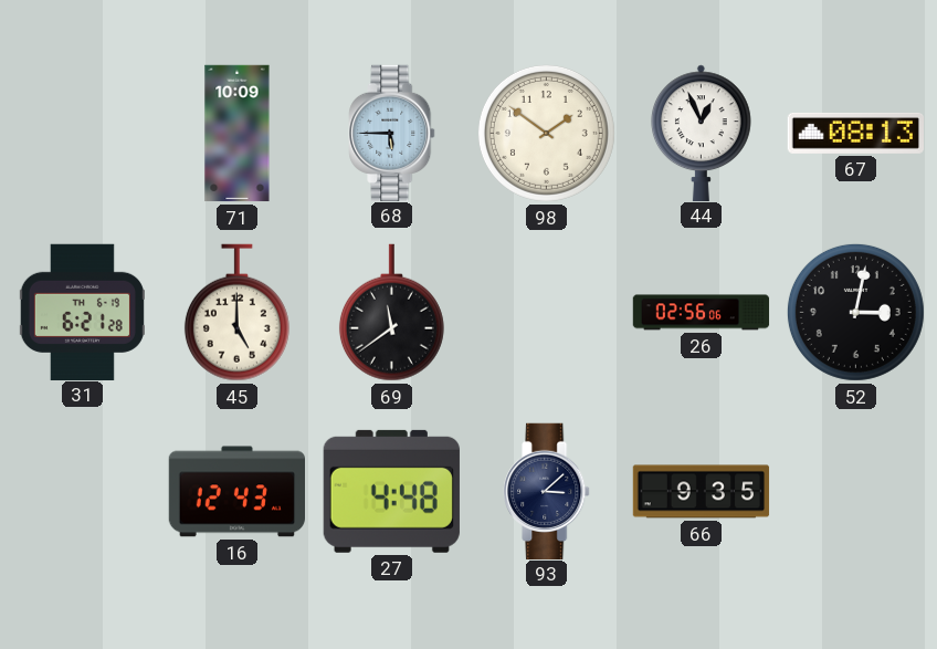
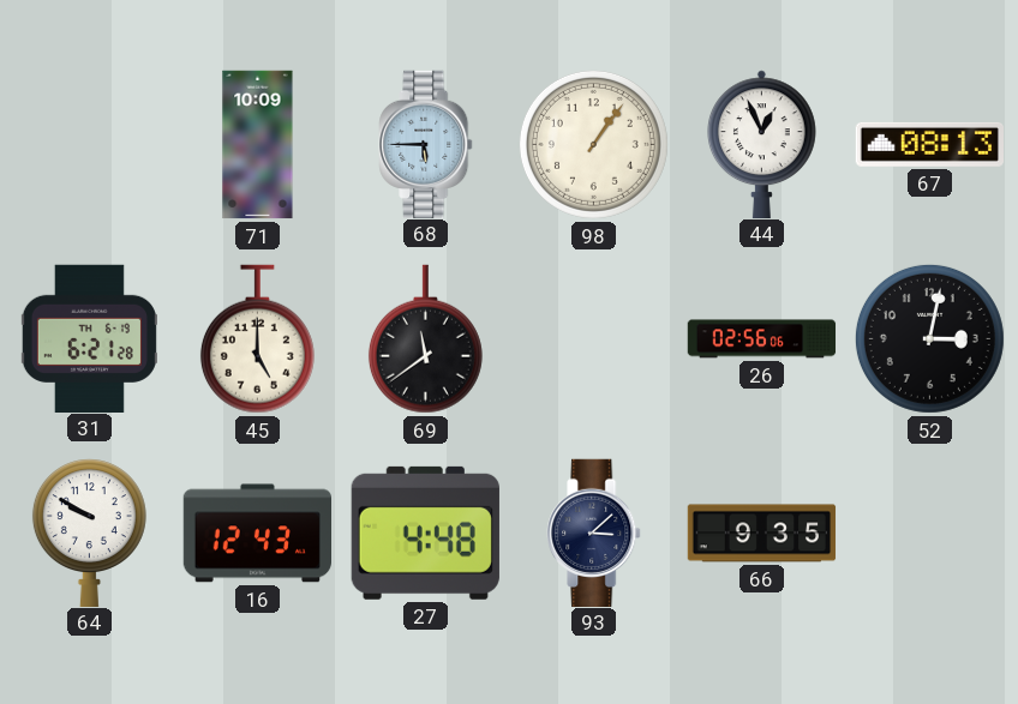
98: 1:51 -> 1:06 (593, 144)
64: none -> 9:50 (89, 532)
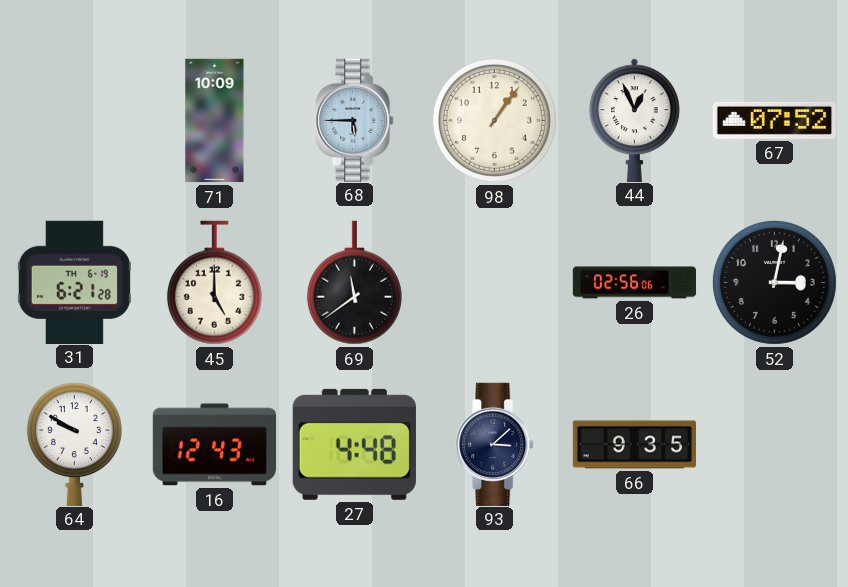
67: 08:13 -> 07:52 (774, 120)
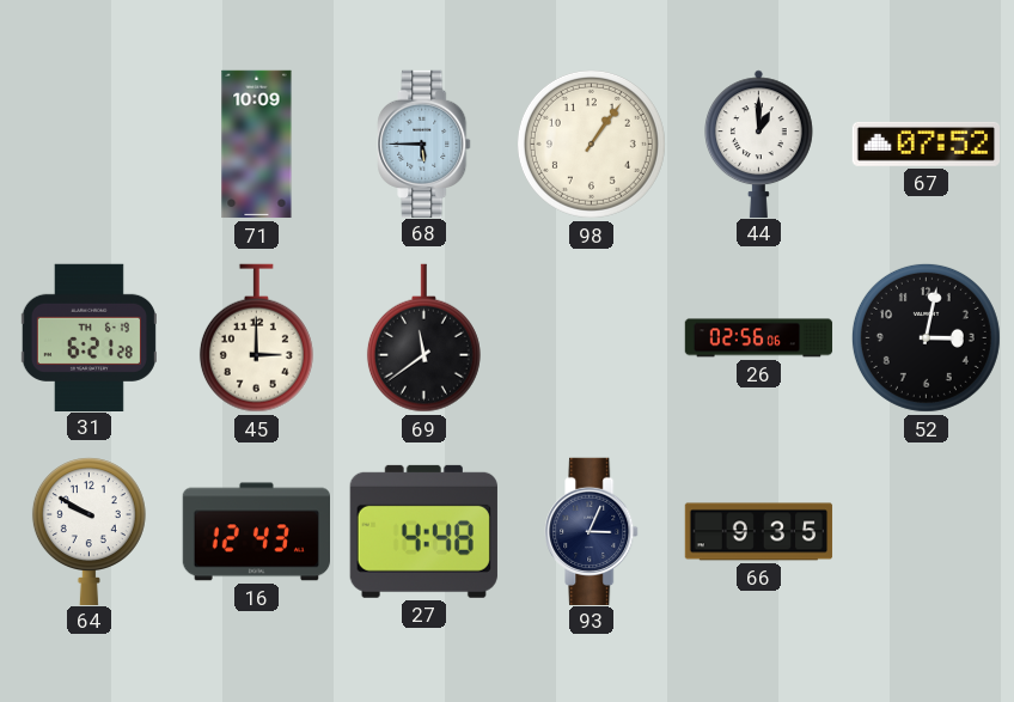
44: 12:56 -> 1:00 (759, 144)
45: 5:00 -> 3:00 (256, 338)
93: 3:08 -> 3:04 (592, 531)
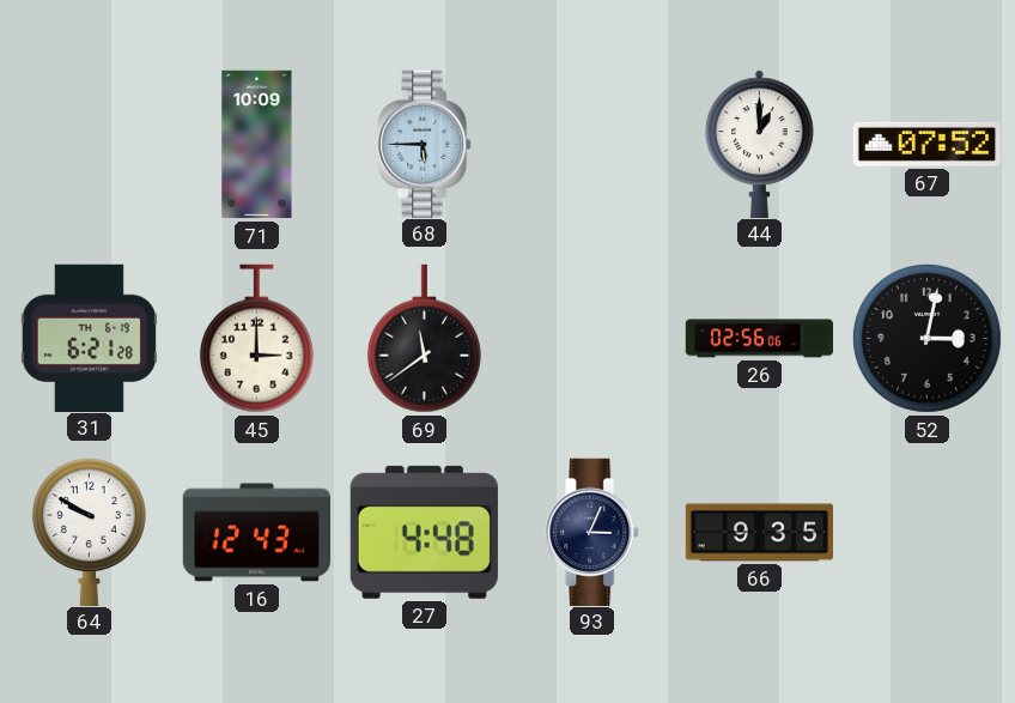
98: 1:06 -> none (591, 144)
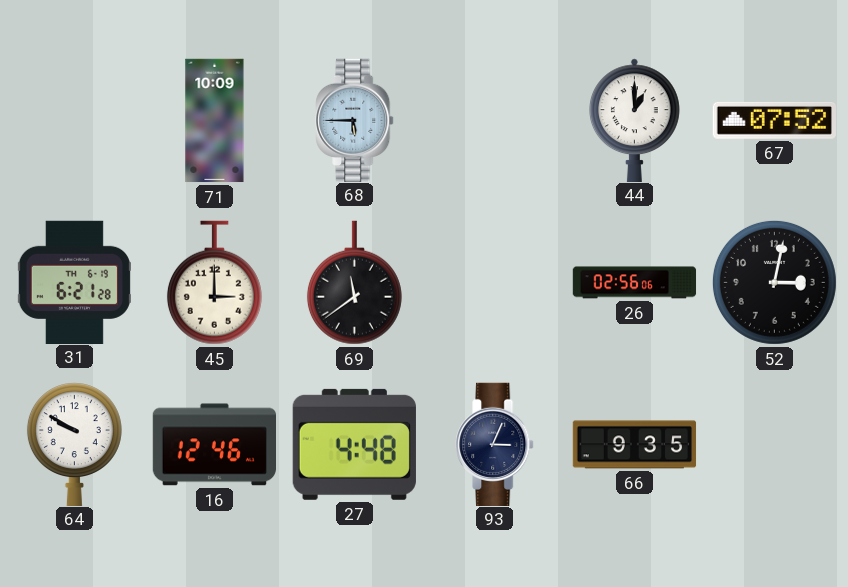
16: 12:43 -> 12:46 (214, 445)
